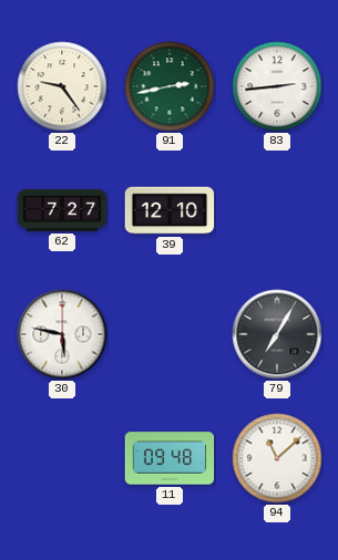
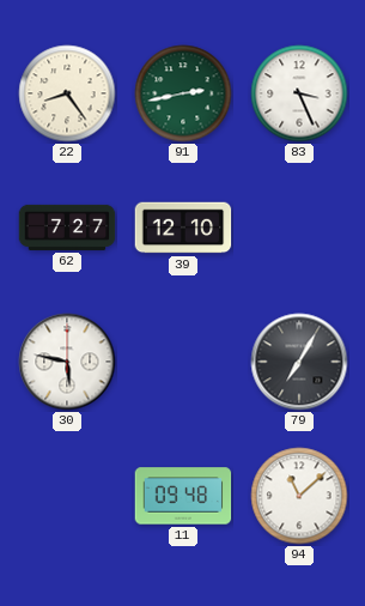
22: 9:24 -> 8:24 (67, 93)
83: 2:44 -> 3:26 (299, 93)
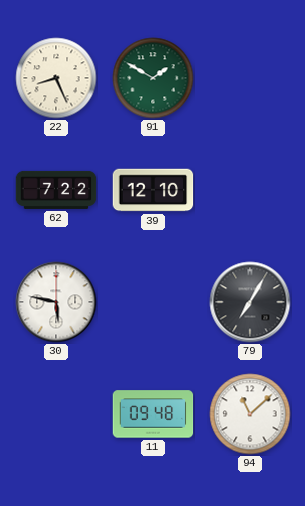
22: 8:24 -> 8:26 (56, 78)
91: 2:43 -> 1:50 (153, 78)
83: 3:26 -> none (299, 93)
62: 7:27 -> 7:22 (56, 190)
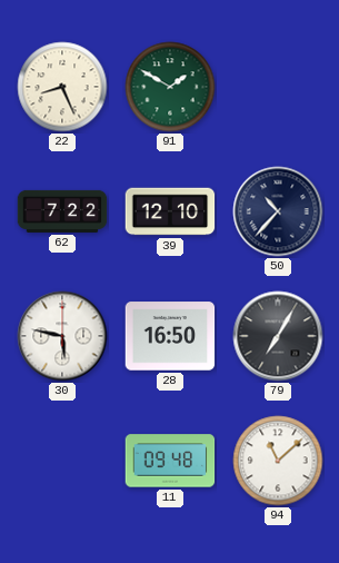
50: none -> 10:37 (278, 211)
28: none -> 16:50 (170, 336)
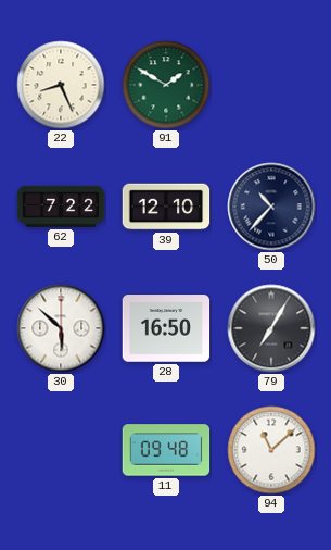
30: 5:47 -> 5:52 (61, 328)
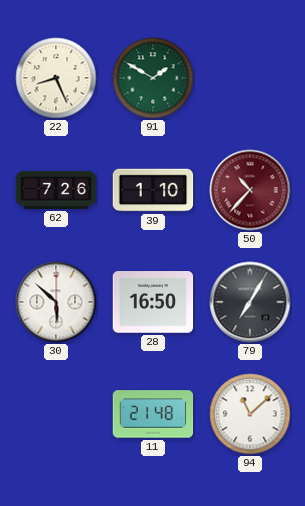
62: 7:22 -> 7:26 (56, 190)
39: 12:10 -> 1:10 (153, 190)
50 dial: navy -> burgundy (250, 190)
11: 09:48 -> 21:48 (153, 414)
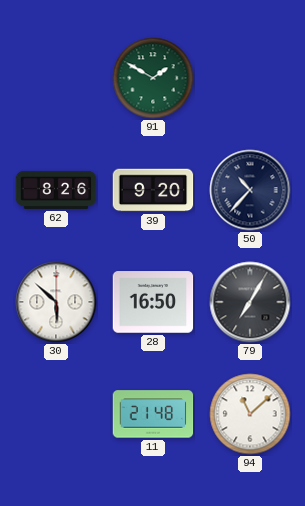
22: 8:26 -> none (56, 78)
62: 7:26 -> 8:26 (56, 190)
39: 1:10 -> 9:20 (153, 190)
50 dial: burgundy -> navy (250, 190)
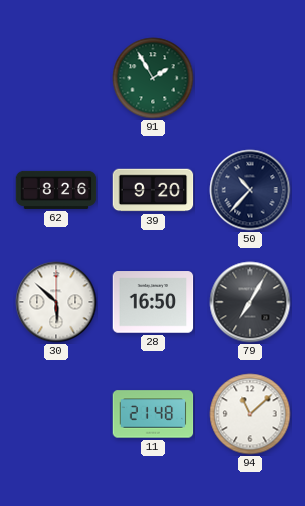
91: 1:50 -> 1:55 (153, 78)
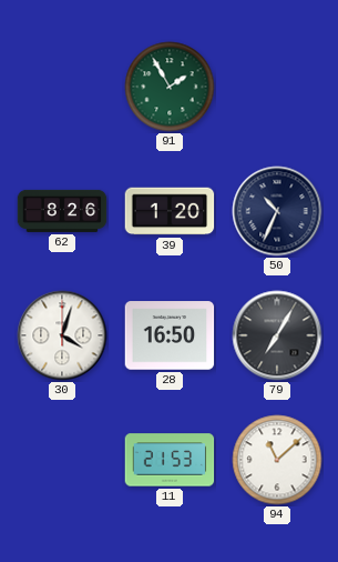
39: 9:20 -> 1:20 (170, 211)
50: 10:37 -> 10:34 (277, 211)
30: 5:52 -> 4:03 (62, 335)
11: 21:48 -> 21:53 (170, 460)
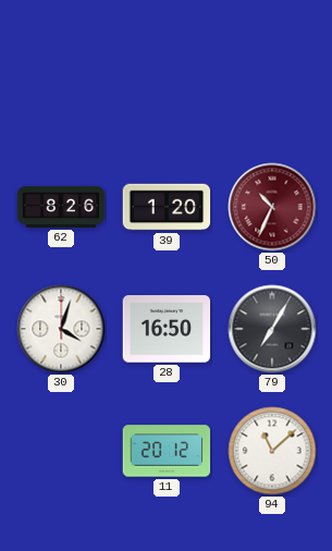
91: 1:55 -> none (170, 87)
50 dial: navy -> burgundy (272, 207)
11: 21:53 -> 20:12 (167, 451)
